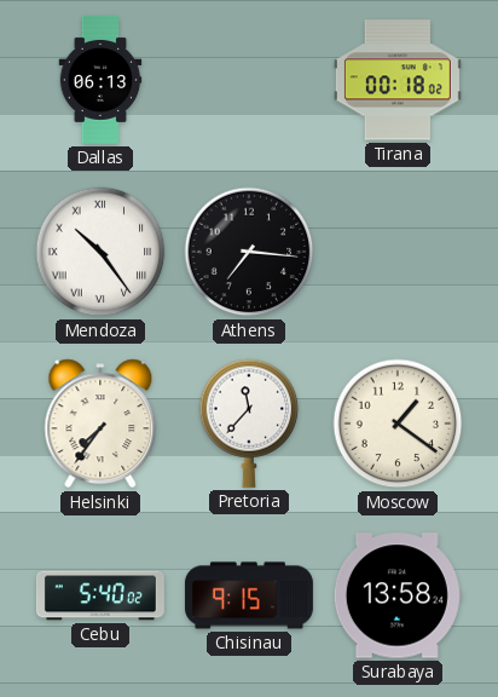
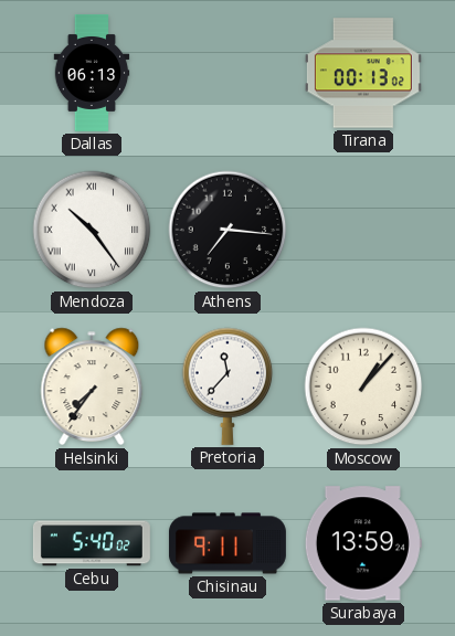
Tirana: 00:18 -> 00:13 (363, 73)
Moscow: 1:21 -> 1:07 (363, 386)
Chisinau: 9:15 -> 9:11 (227, 543)
Surabaya: 13:58 -> 13:59 (363, 543)
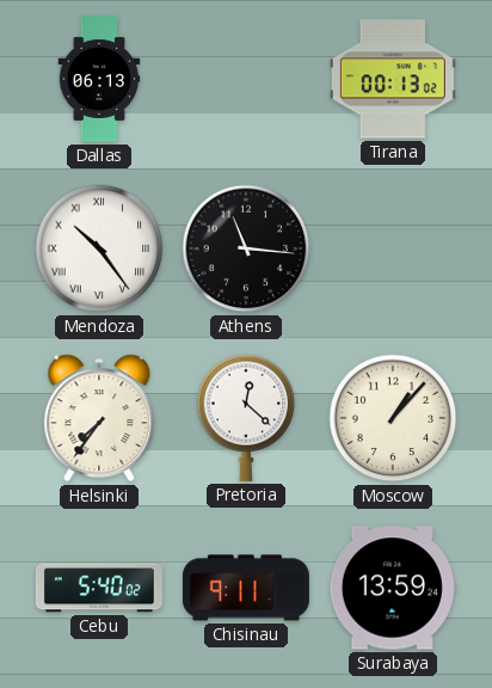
Athens: 7:16 -> 11:16 (246, 248)
Pretoria: 11:37 -> 12:22 (246, 418)
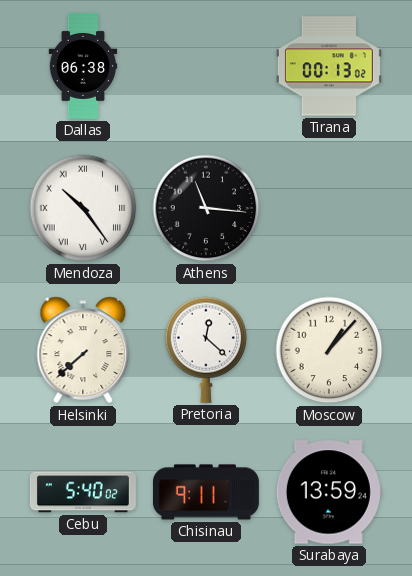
Dallas: 06:13 -> 06:38 (83, 66)
Helsinki: 7:36 -> 7:38 (83, 350)
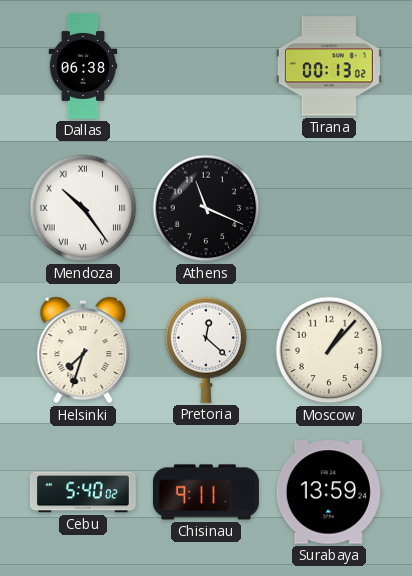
Athens: 11:16 -> 11:19 (206, 208)
Helsinki: 7:38 -> 7:33 (83, 350)
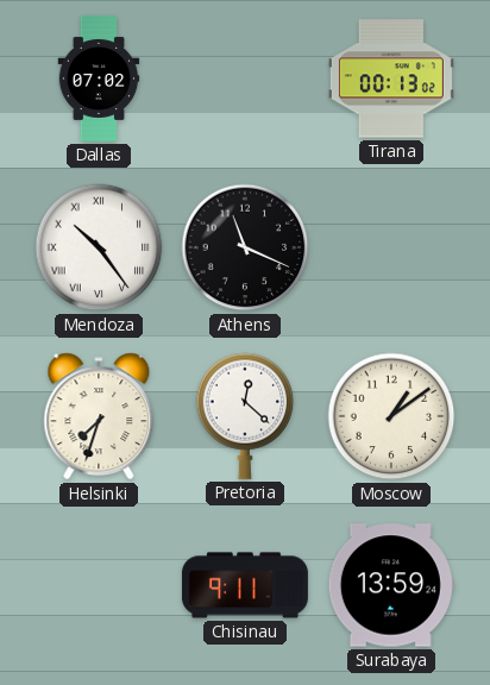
Dallas: 06:38 -> 07:02 (99, 78)
Moscow: 1:07 -> 1:09 (391, 416)
Cebu: 5:40 -> none (83, 492)
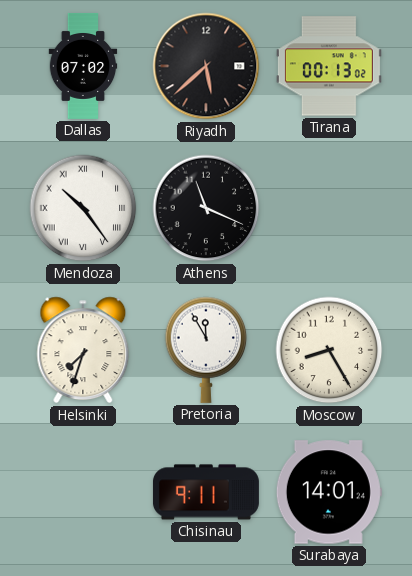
Riyadh: none -> 5:38 (206, 66)
Pretoria: 12:22 -> 11:55 (206, 350)
Moscow: 1:09 -> 8:25 (329, 350)
Surabaya: 13:59 -> 14:01 (329, 492)
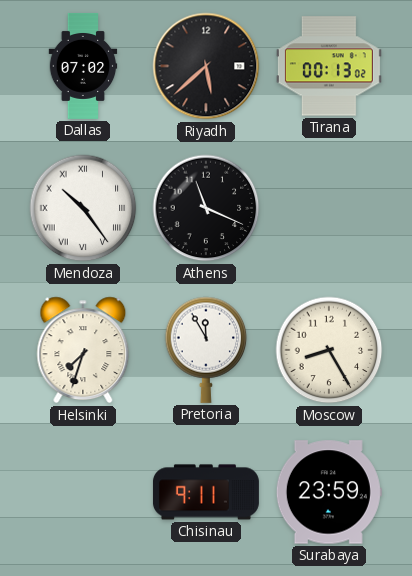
Surabaya: 14:01 -> 23:59 (329, 492)
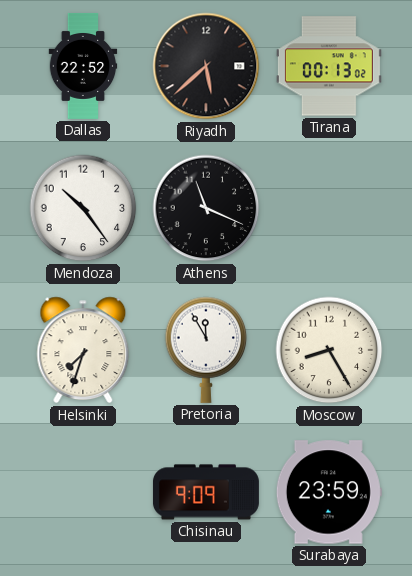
Dallas: 07:02 -> 22:52 (83, 66)
Mendoza numerals: Roman -> Arabic (83, 208)
Chisinau: 9:11 -> 9:09 (206, 492)
